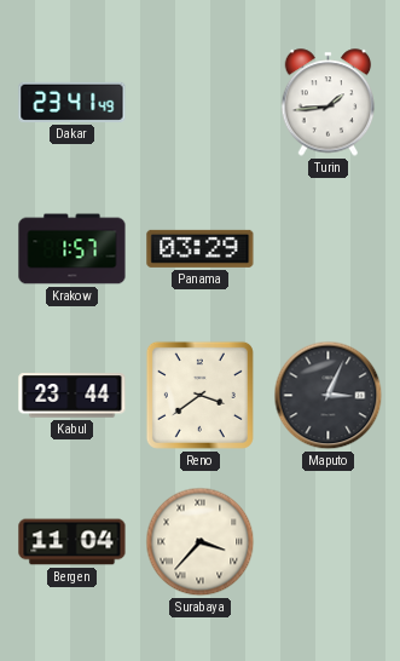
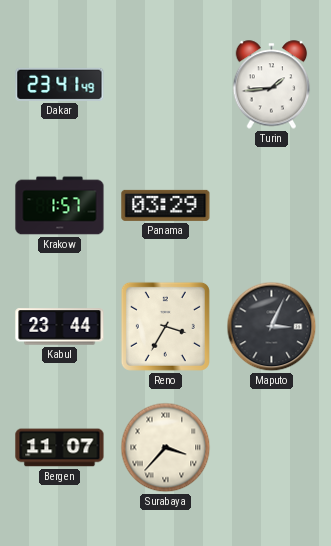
Reno: 3:39 -> 3:35 (165, 326)
Bergen: 11:04 -> 11:07 (60, 448)
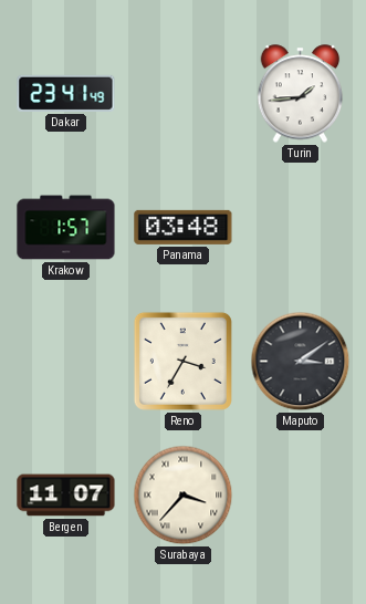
Panama: 03:29 -> 03:48 (184, 227)
Kabul: 23:44 -> none (60, 327)
Maputo: 3:04 -> 3:09 (301, 362)
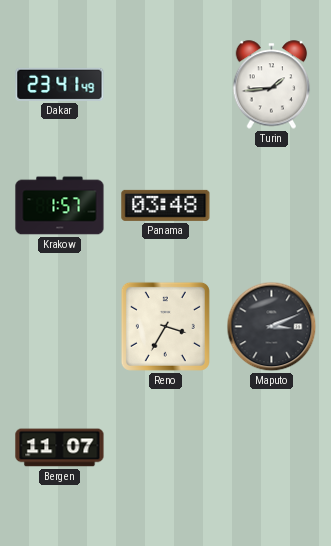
Maputo: 3:09 -> 3:11 (272, 327)
Surabaya: 3:37 -> none (184, 496)
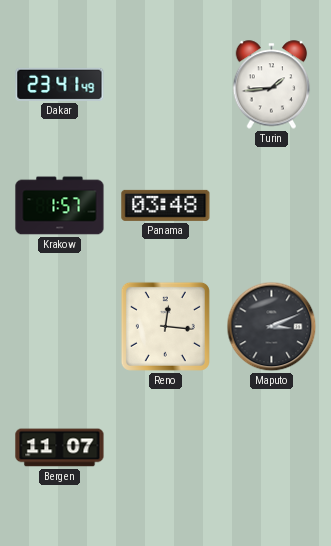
Reno: 3:35 -> 12:16 (165, 326)
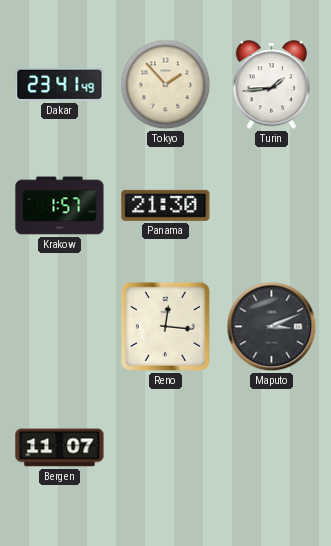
Tokyo: none -> 1:53 (166, 85)
Panama: 03:48 -> 21:30 (166, 205)
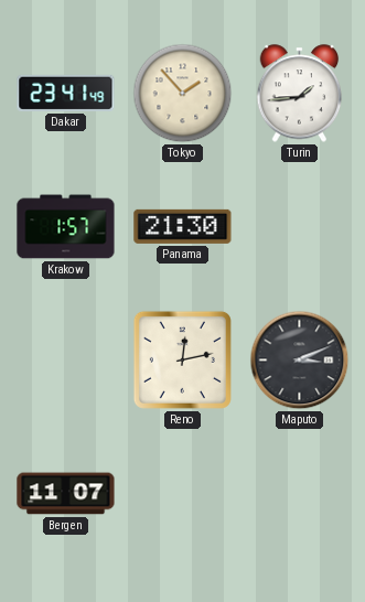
Reno: 12:16 -> 12:13 (182, 359)
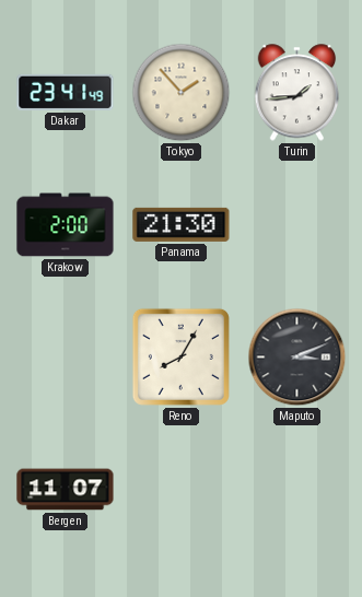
Krakow: 1:57 -> 2:00 (66, 225)
Reno: 12:13 -> 8:05 (180, 356)
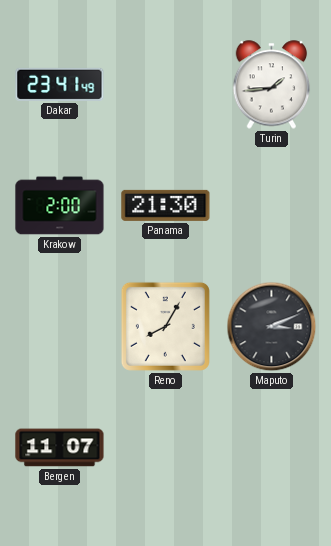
Tokyo: 1:53 -> none (182, 93)
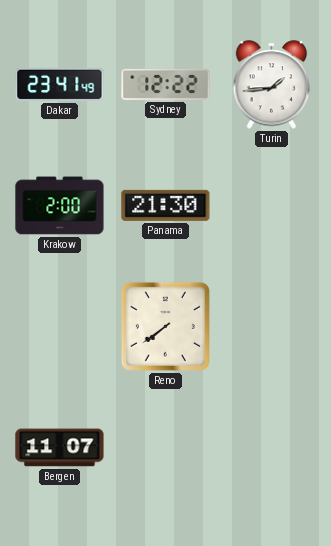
Sydney: none -> 12:22 (166, 84)
Reno: 8:05 -> 7:39 (165, 326)
Maputo: 3:11 -> none (272, 327)
